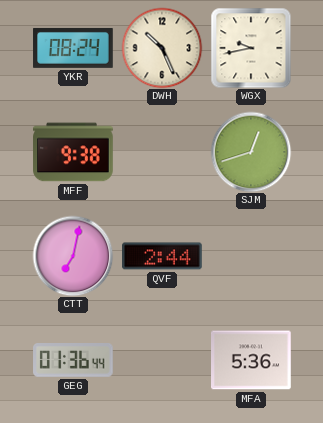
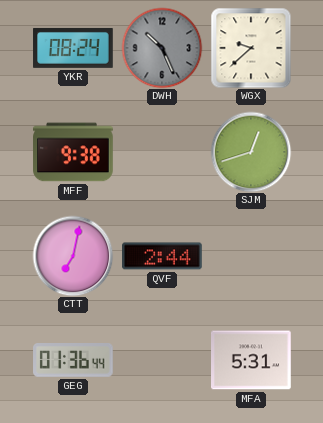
DWH dial: cream -> grey (162, 48)
WGX: 9:43 -> 9:38 (251, 48)
MFA: 5:36 -> 5:31 (251, 360)
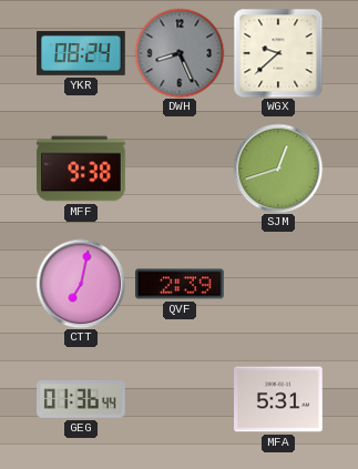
DWH: 10:26 -> 8:26 (180, 53)
QVF: 2:44 -> 2:39 (180, 284)
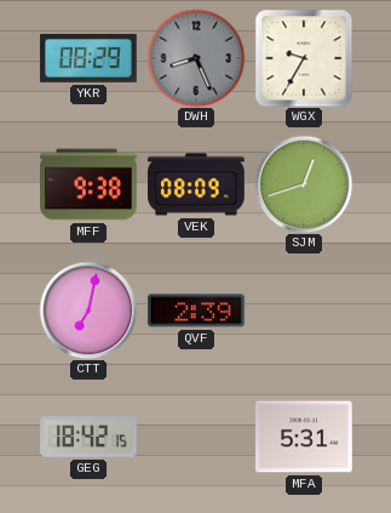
YKR: 08:24 -> 08:29 (88, 58)
WGX: 9:38 -> 9:35 (304, 58)
VEK: none -> 08:09 (197, 184)
GEG: 01:36 -> 18:42 (88, 438)
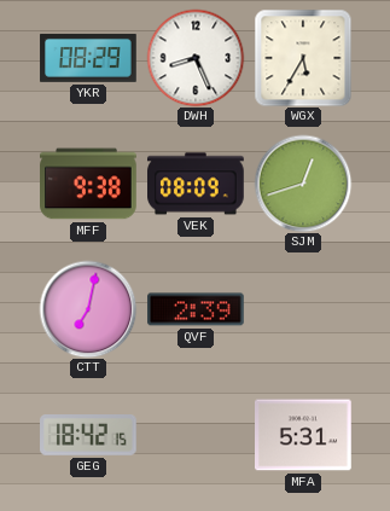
DWH dial: grey -> white (196, 58)
WGX: 9:35 -> 5:35 (303, 58)
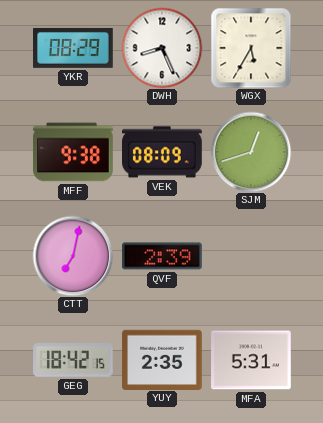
YUY: none -> 2:35 (162, 359)
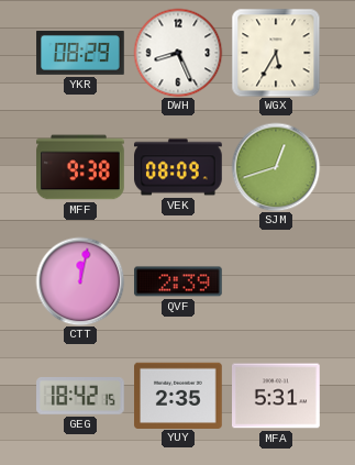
CTT: 7:02 -> 12:02 (80, 281)
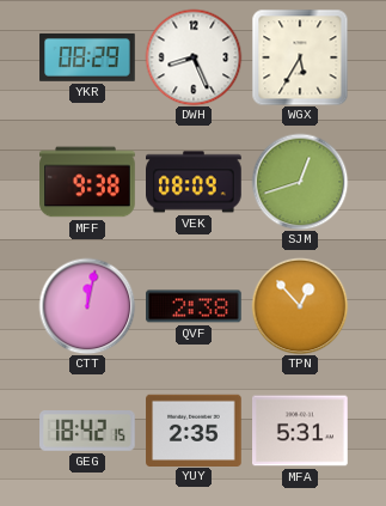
QVF: 2:39 -> 2:38 (194, 306)
TPN: none -> 12:53 (300, 306)
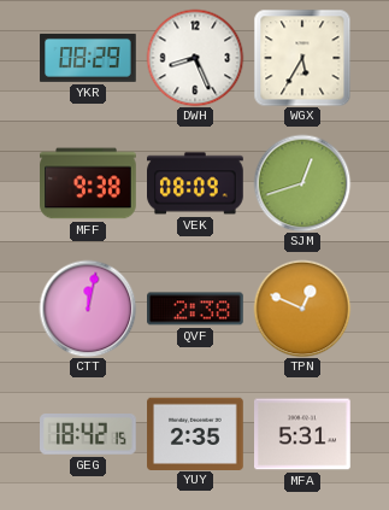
TPN: 12:53 -> 12:49 (302, 309)
